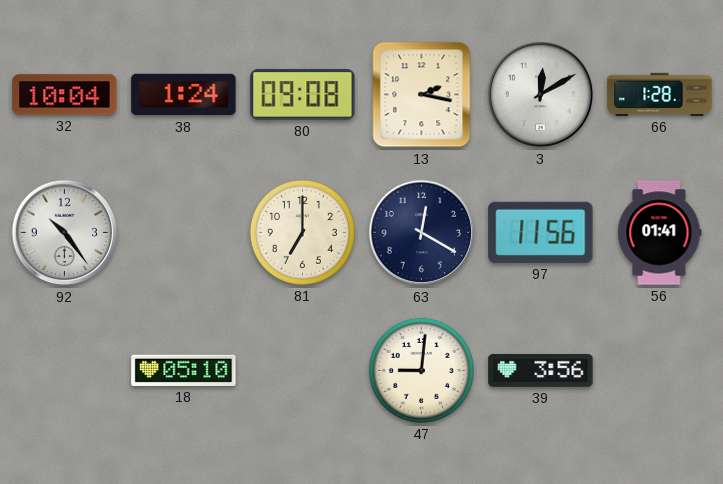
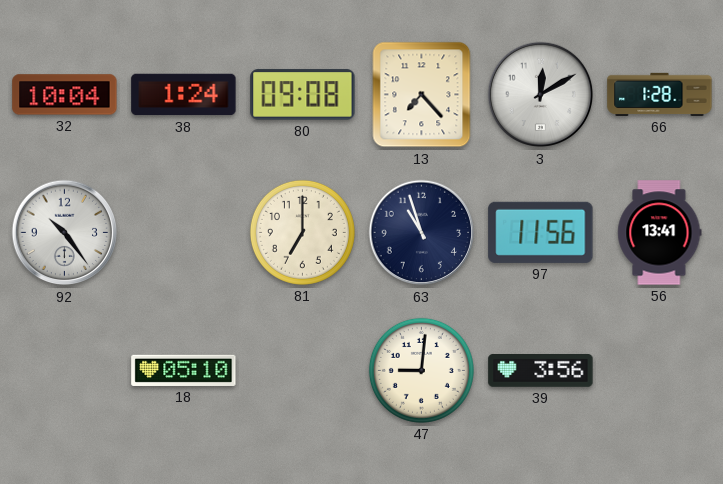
13: 2:17 -> 7:23 (422, 95)
63: 12:20 -> 10:57 (422, 233)
56: 01:41 -> 13:41 (660, 233)
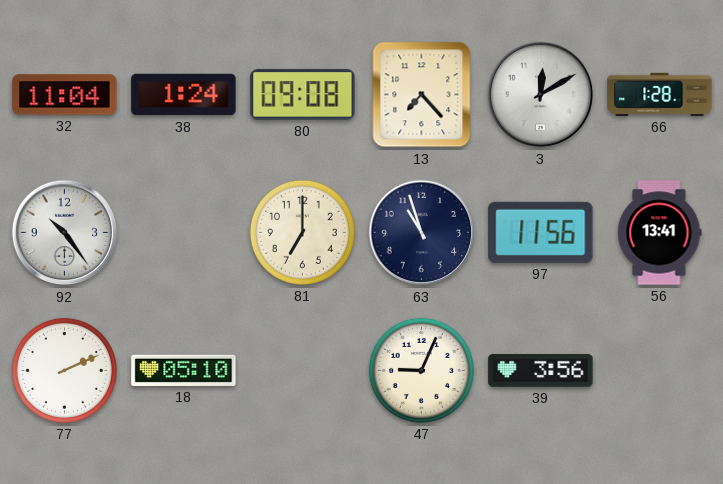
32: 10:04 -> 11:04 (65, 95)
77: none -> 2:11 (64, 370)
47: 9:01 -> 9:04 (421, 370)
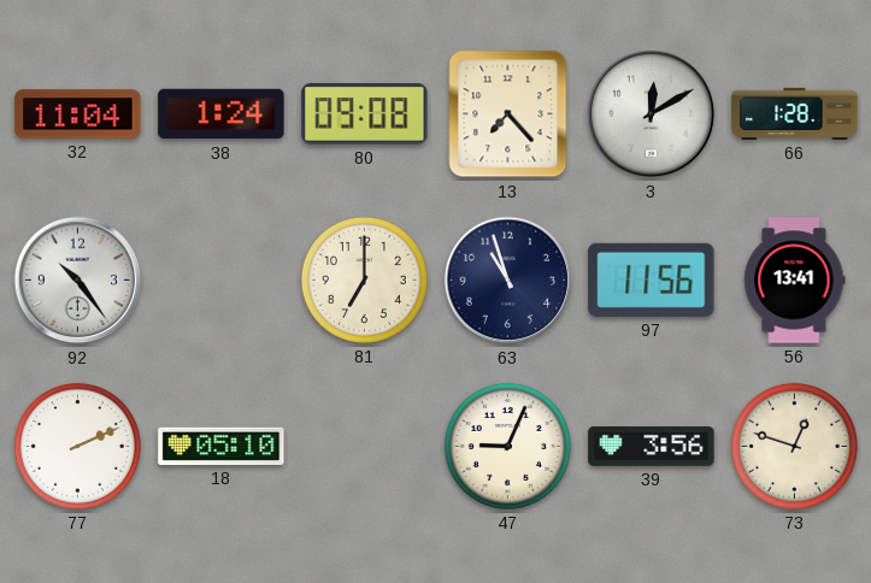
73: none -> 12:48 (794, 446)
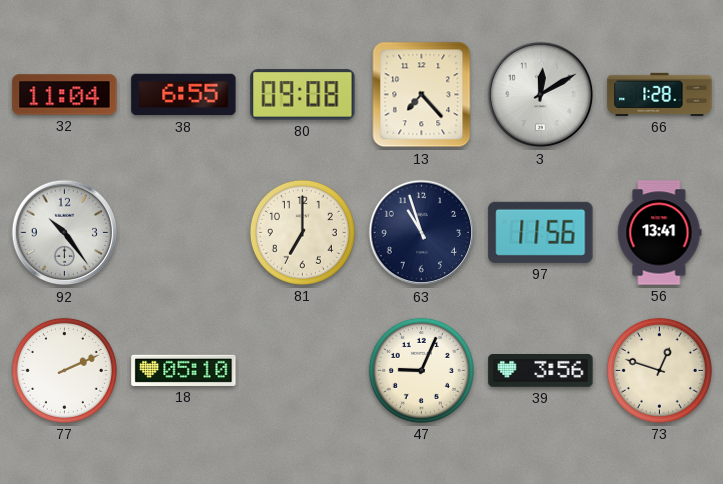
38: 1:24 -> 6:55 (184, 95)
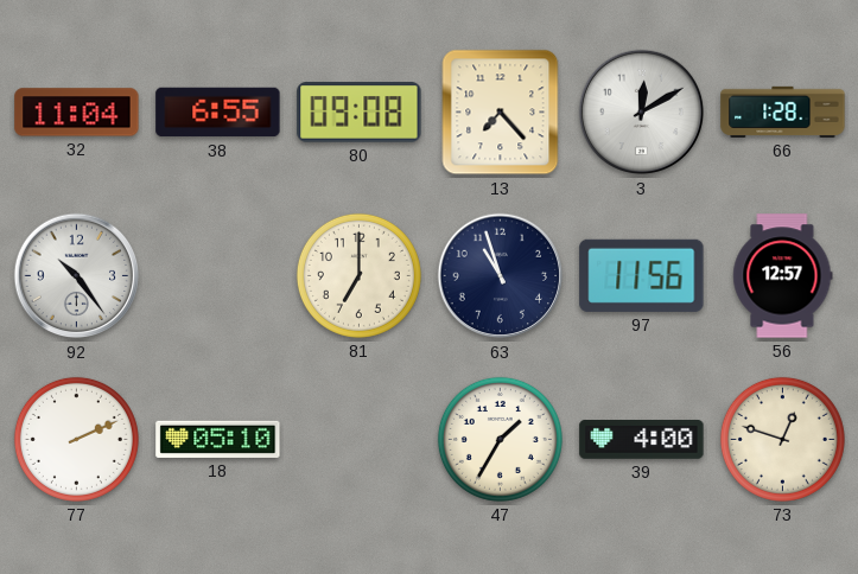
56: 13:41 -> 12:57 (783, 276)
47: 9:04 -> 1:35 (500, 439)
39: 3:56 -> 4:00 (642, 440)
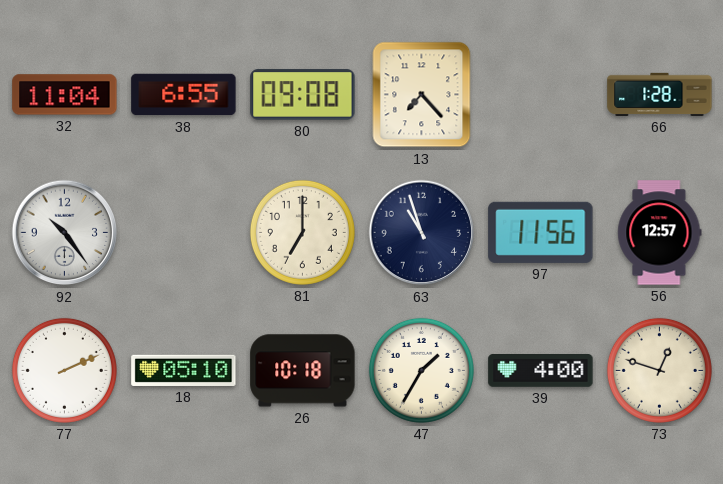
3: 12:10 -> none (642, 113)
26: none -> 10:18 (303, 371)
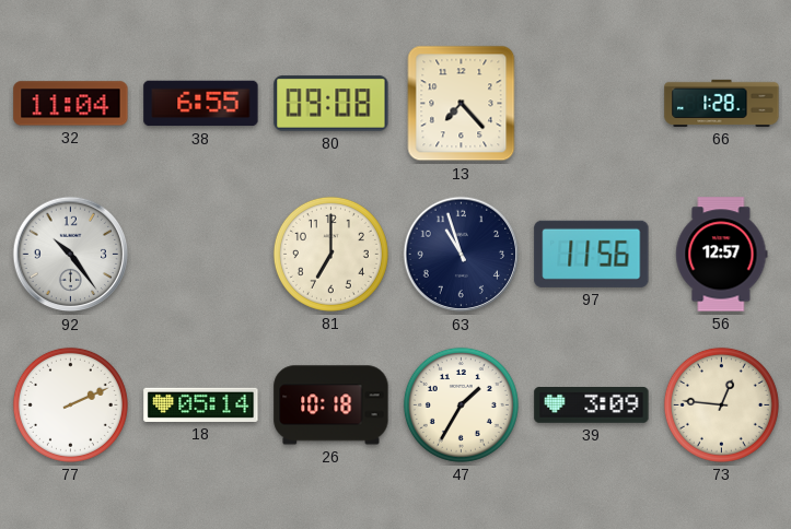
18: 05:10 -> 05:14 (201, 404)
39: 4:00 -> 3:09 (592, 405)
73: 12:48 -> 12:46 (721, 404)
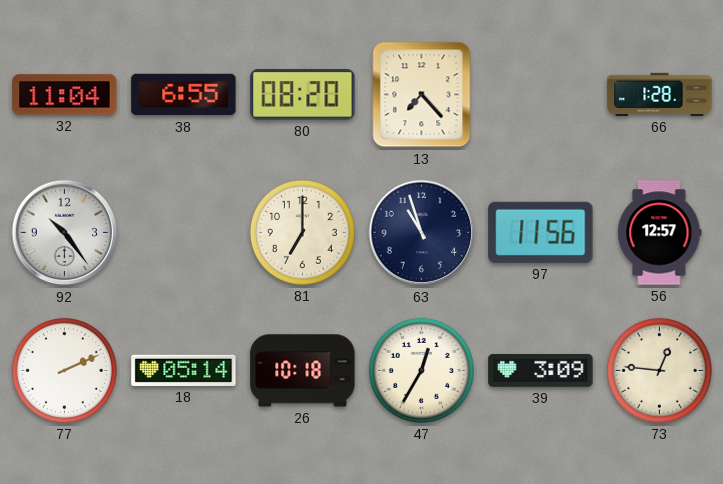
80: 09:08 -> 08:20 (303, 95)
47: 1:35 -> 12:35 (421, 370)
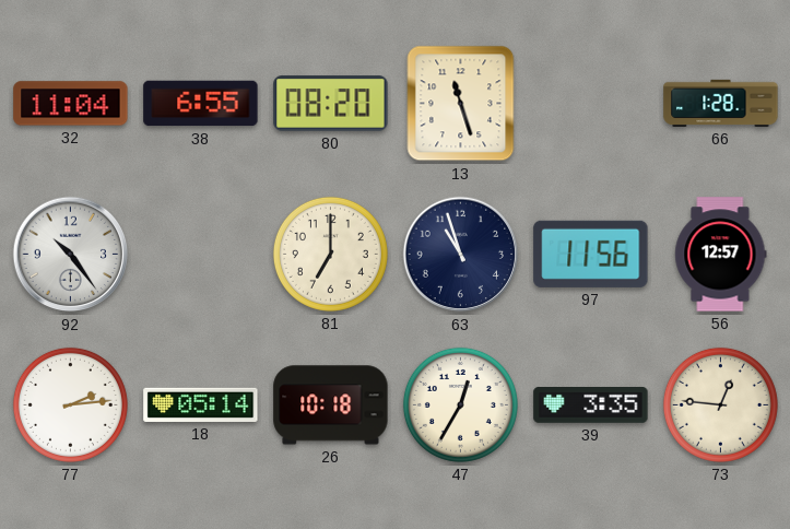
13: 7:23 -> 11:27 (461, 104)
77: 2:11 -> 2:14 (70, 404)
39: 3:09 -> 3:35 (591, 405)
